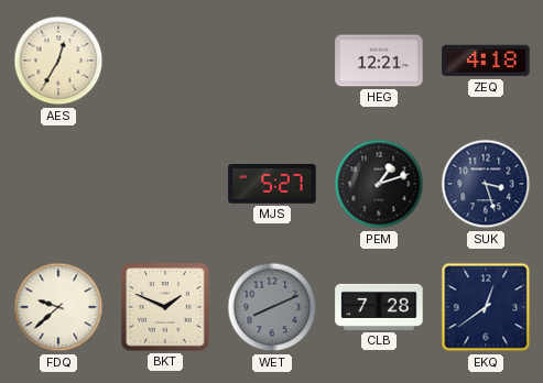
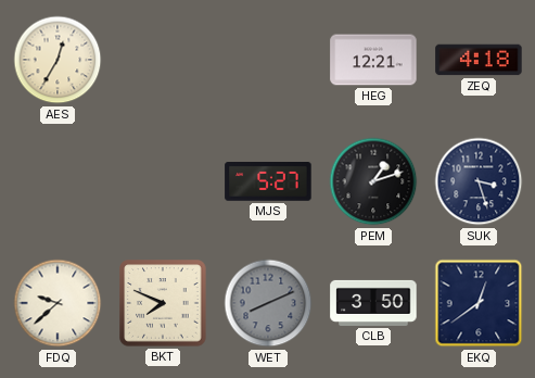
BKT: 1:49 -> 7:49 (163, 303)
CLB: 7:28 -> 3:50 (373, 303)
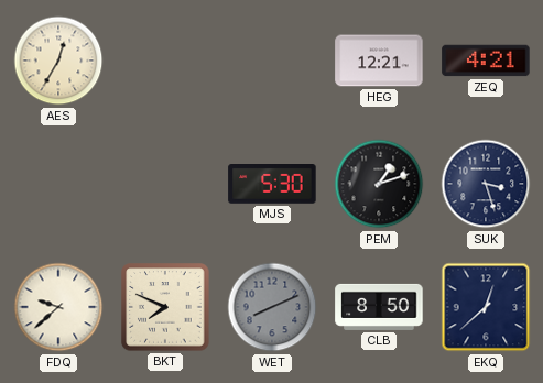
ZEQ: 4:18 -> 4:21 (486, 61)
MJS: 5:27 -> 5:30 (272, 185)
CLB: 3:50 -> 8:50 (379, 307)
EKQ: 12:39 -> 12:38 (486, 307)
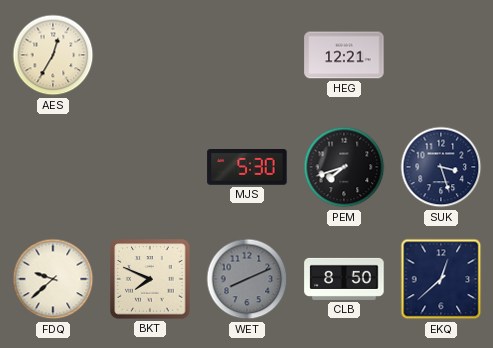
ZEQ: 4:21 -> none (486, 61)
PEM: 1:12 -> 7:42 (344, 167)
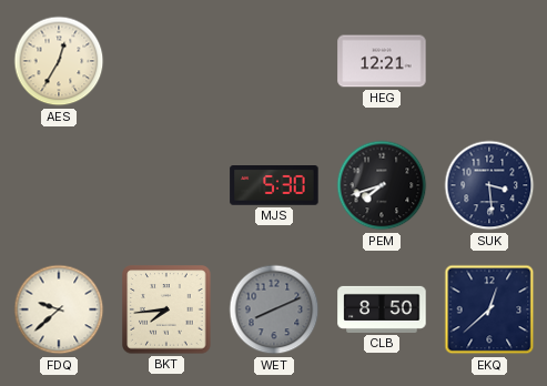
SUK: 3:27 -> 3:29 (489, 185)
BKT: 7:49 -> 7:44 (166, 309)
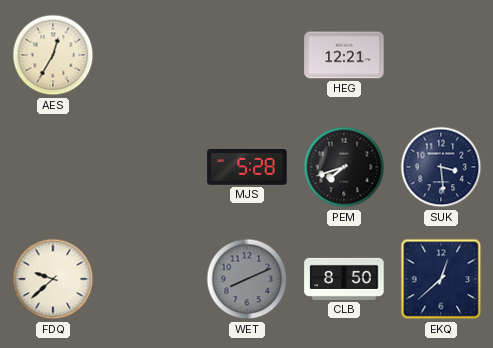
MJS: 5:30 -> 5:28 (247, 168)
BKT: 7:44 -> none (166, 309)
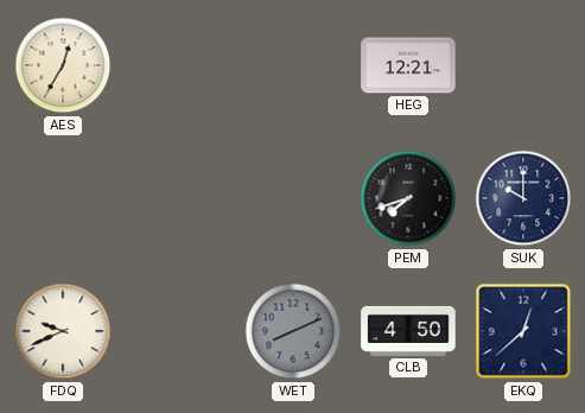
MJS: 5:28 -> none (247, 168)
SUK: 3:29 -> 10:00 (523, 198)
FDQ: 9:38 -> 9:41 (63, 331)
CLB: 8:50 -> 4:50 (408, 331)
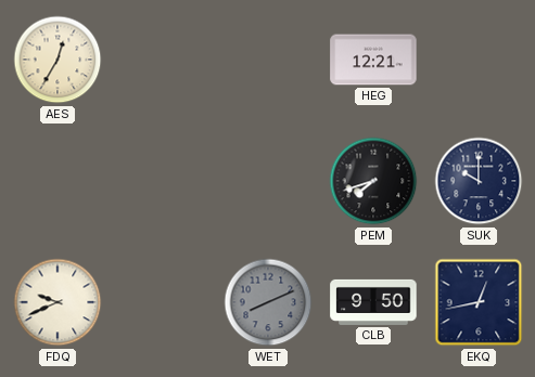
CLB: 4:50 -> 9:50 (373, 302)
EKQ: 12:38 -> 12:43 (479, 302)
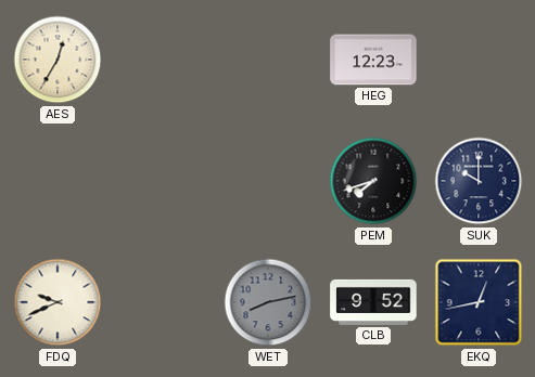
HEG: 12:21 -> 12:23 (373, 60)
WET: 8:11 -> 8:13 (268, 302)
CLB: 9:50 -> 9:52 (373, 302)
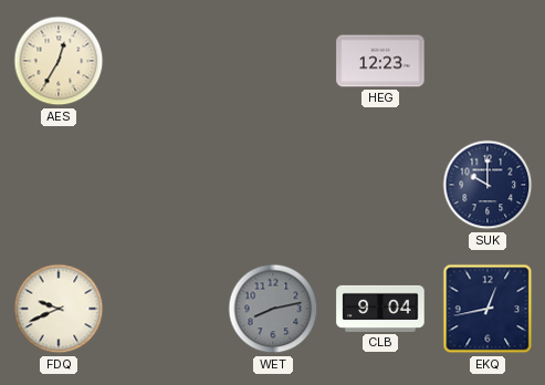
PEM: 7:42 -> none (373, 181)
CLB: 9:52 -> 9:04 (380, 309)
